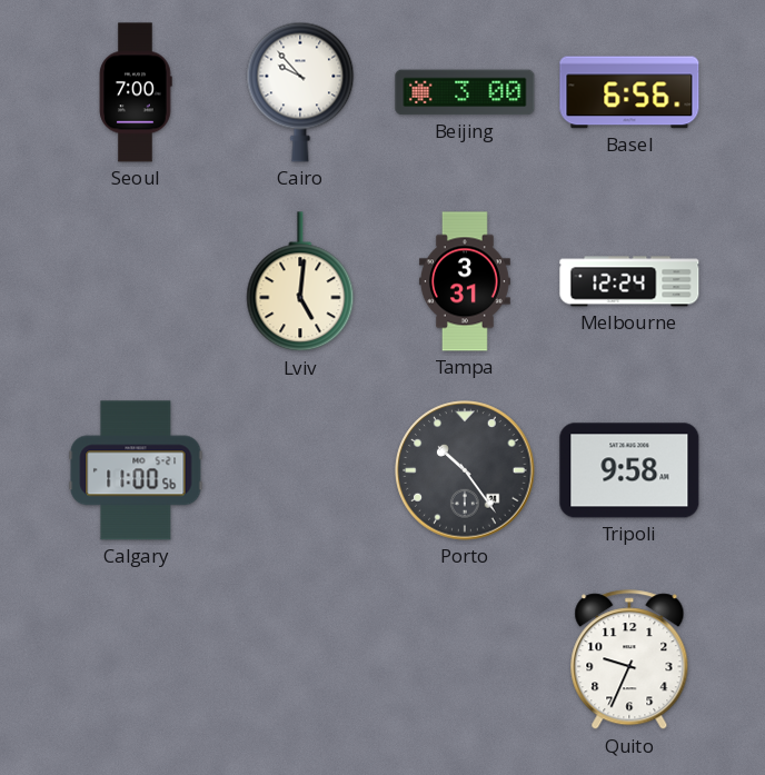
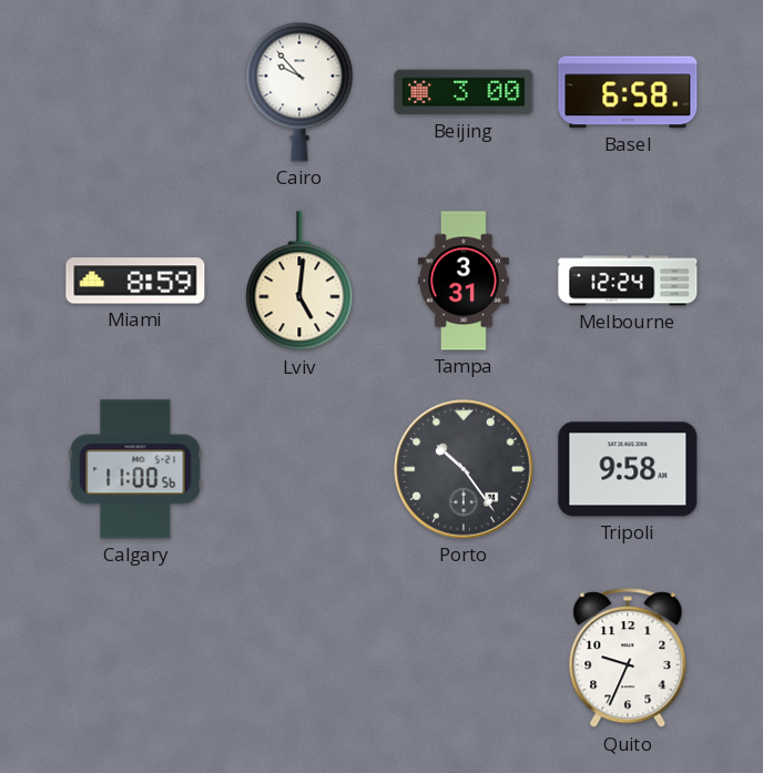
Seoul: 7:00 -> none (136, 92)
Basel: 6:56 -> 6:58 (628, 92)
Miami: none -> 8:59 (135, 281)
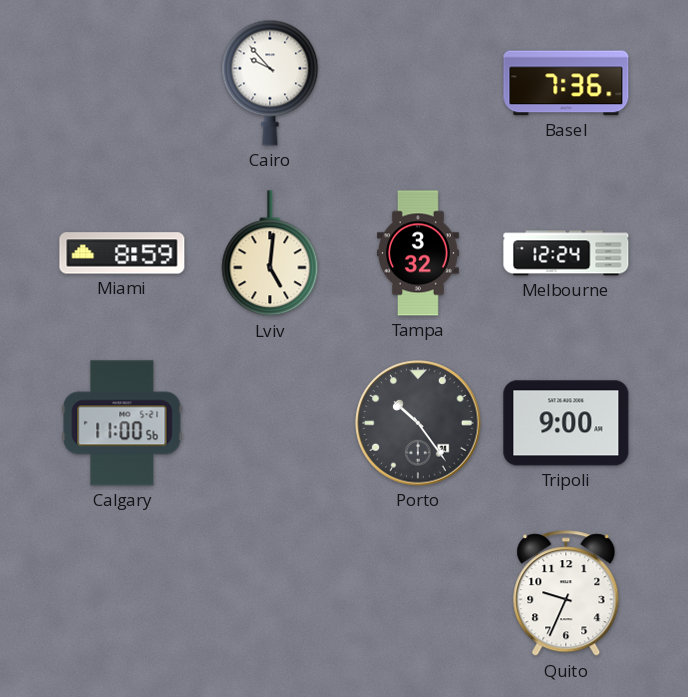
Beijing: 3:00 -> none (464, 92)
Basel: 6:58 -> 7:36 (566, 83)
Tampa: 3:31 -> 3:32 (418, 253)
Tripoli: 9:58 -> 9:00 (566, 423)
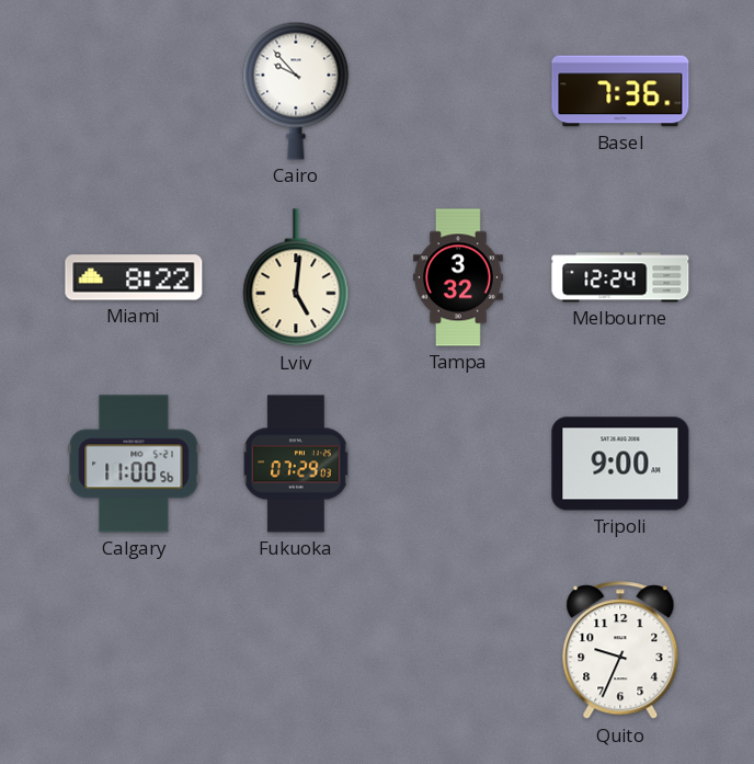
Miami: 8:59 -> 8:22 (134, 277)
Fukuoka: none -> 07:29 (296, 464)
Porto: 10:24 -> none (418, 423)
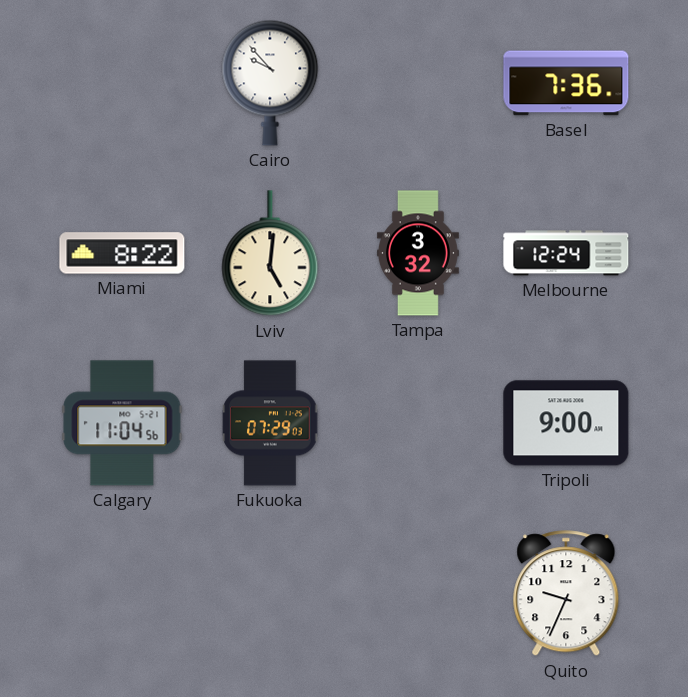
Calgary: 11:00 -> 11:04 (122, 423)
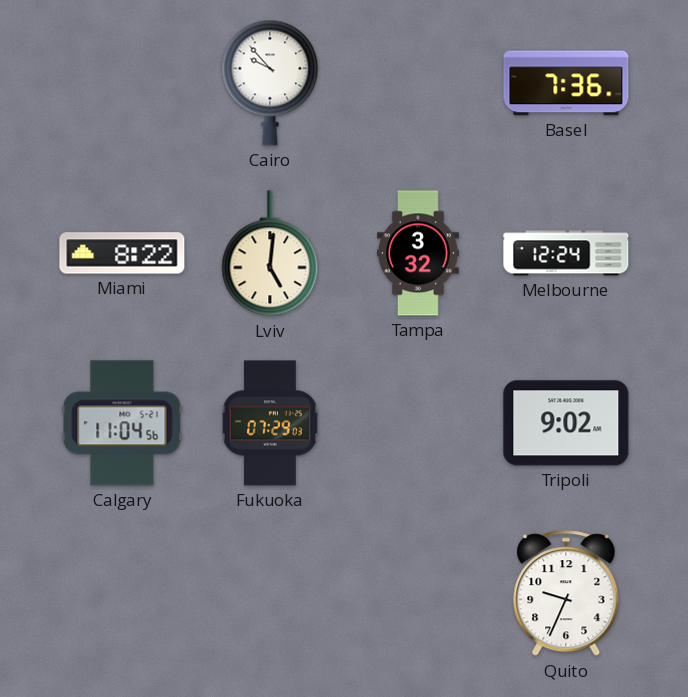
Tripoli: 9:00 -> 9:02 (566, 423)
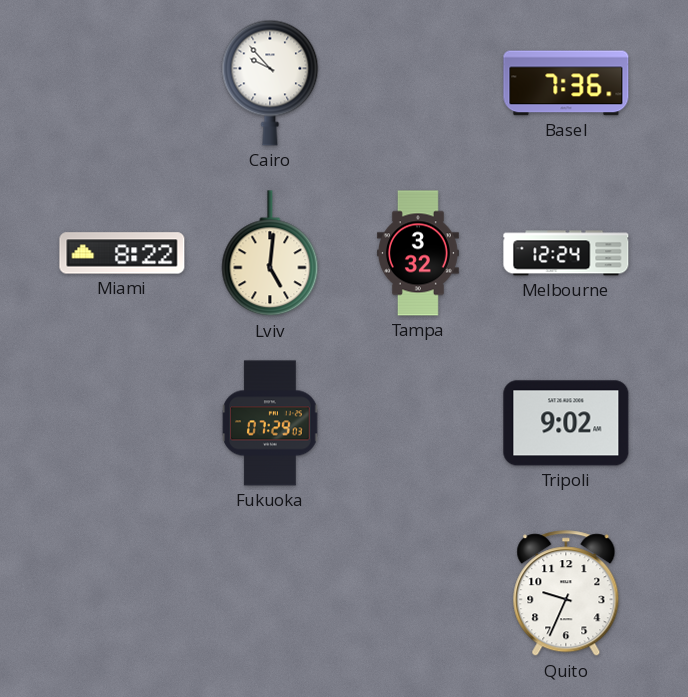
Calgary: 11:04 -> none (122, 423)
